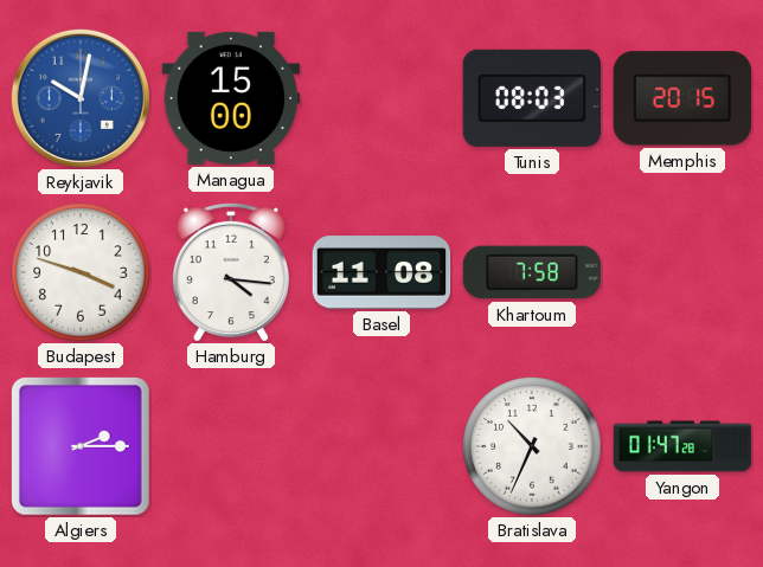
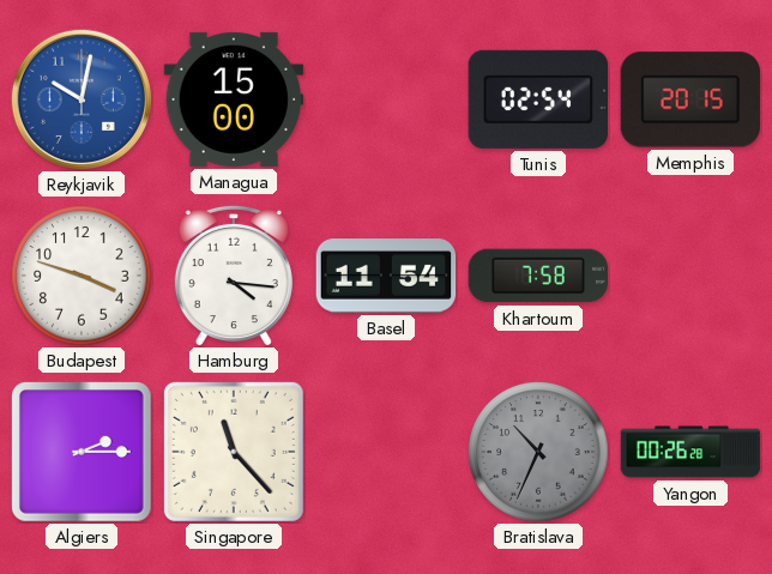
Tunis: 08:03 -> 02:54 (537, 99)
Basel: 11:08 -> 11:54 (386, 276)
Singapore: none -> 11:23 (234, 452)
Bratislava dial: white -> grey (538, 452)
Yangon: 01:47 -> 00:26 (690, 452)
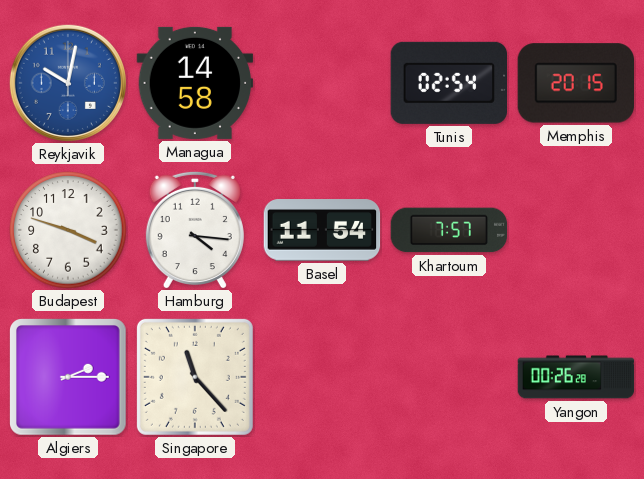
Managua: 15:00 -> 14:58 (195, 83)
Khartoum: 7:58 -> 7:57 (449, 230)
Bratislava: 10:34 -> none (538, 452)
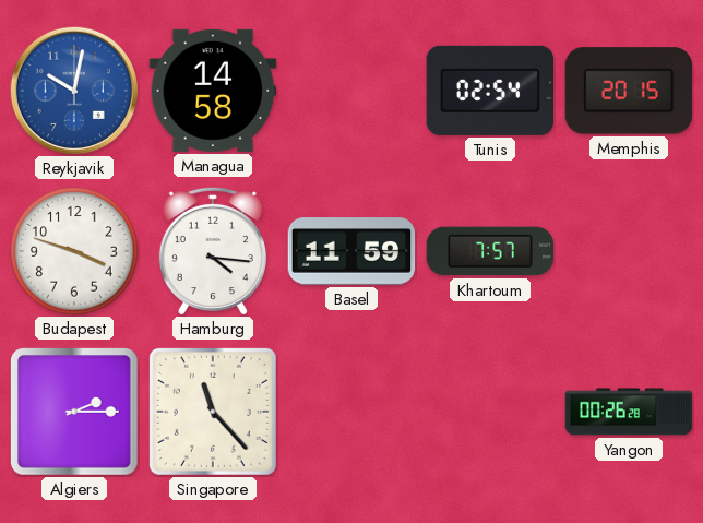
Basel: 11:54 -> 11:59 (352, 251)
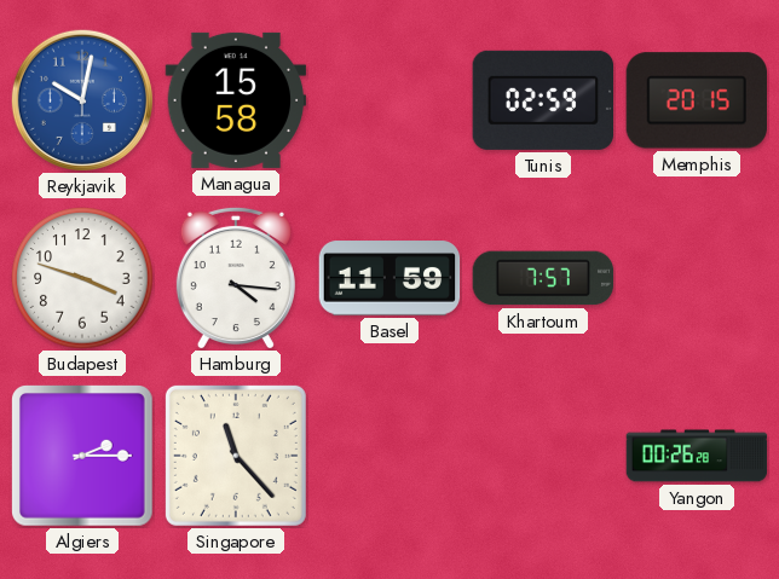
Managua: 14:58 -> 15:58 (236, 100)
Tunis: 02:54 -> 02:59 (542, 100)
